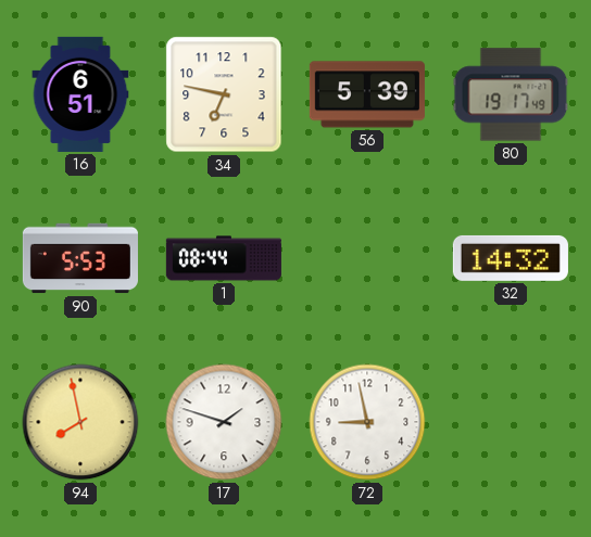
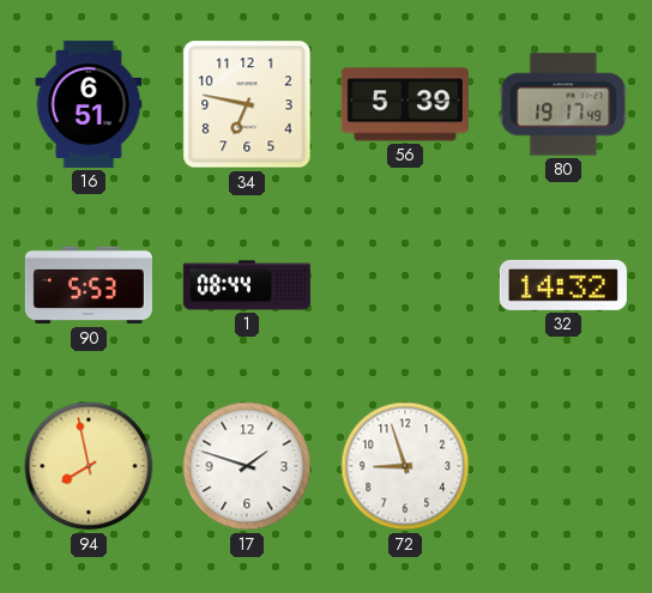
72: 8:58 -> 8:57 (405, 466)
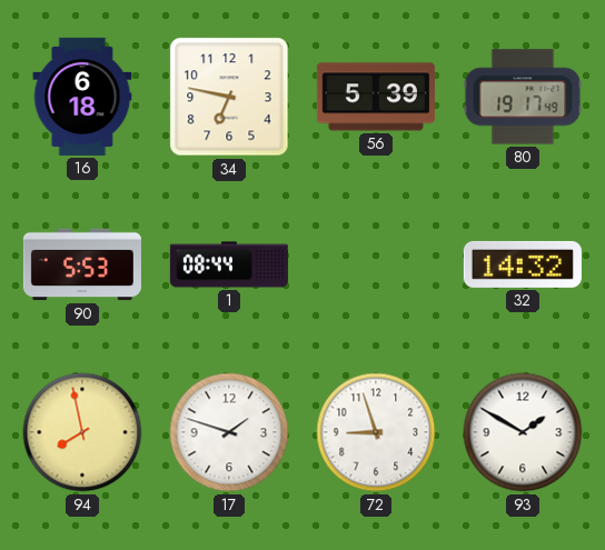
16: 6:51 -> 6:18 (82, 97)
93: none -> 1:50 (523, 432)
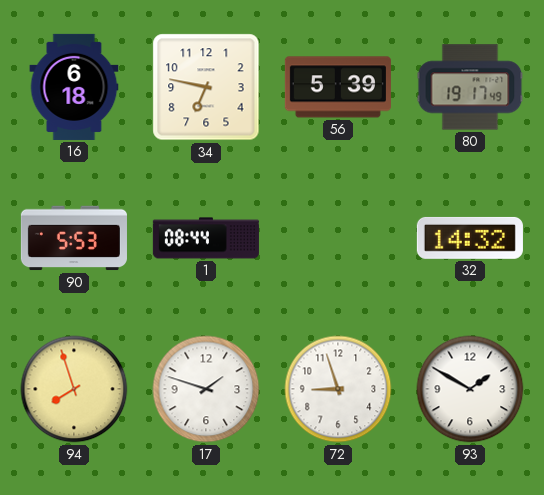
94: 7:58 -> 7:57 (74, 389)
